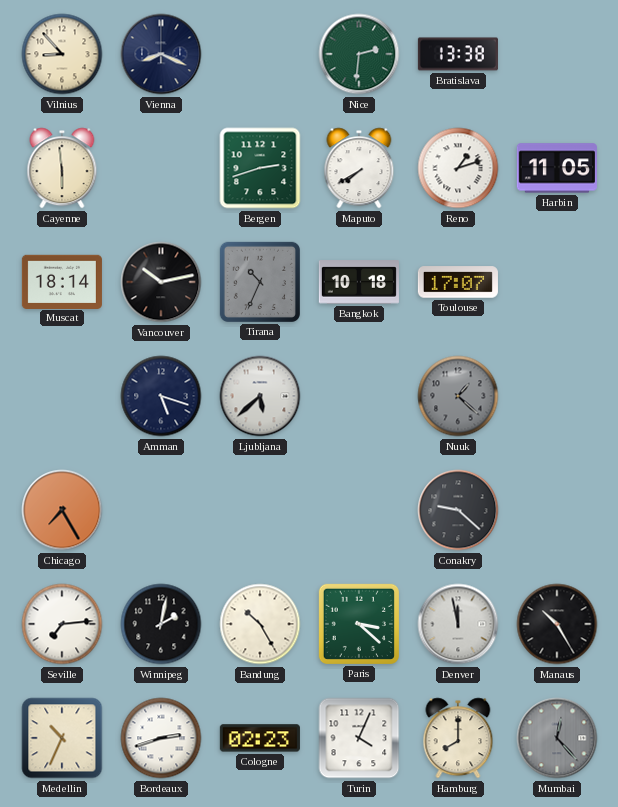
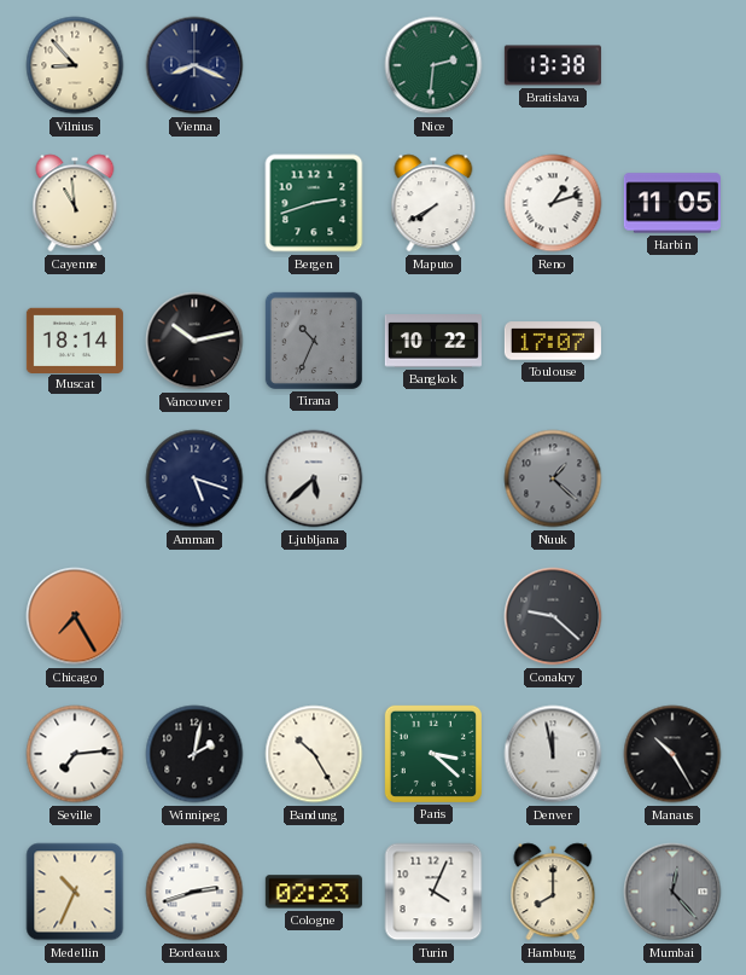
Cayenne: 5:59 -> 10:59 (75, 203)
Bangkok: 10:18 -> 10:22 (433, 341)
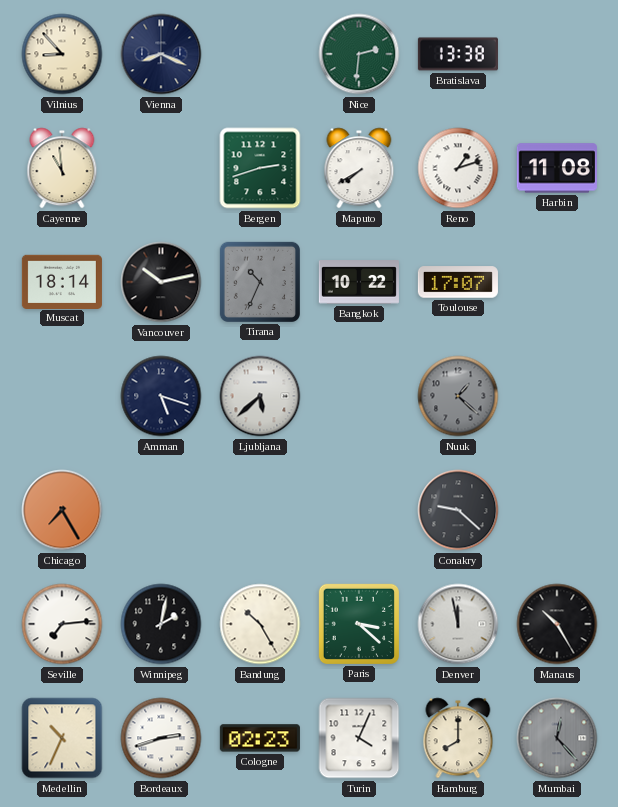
Harbin: 11:05 -> 11:08 (557, 168)
